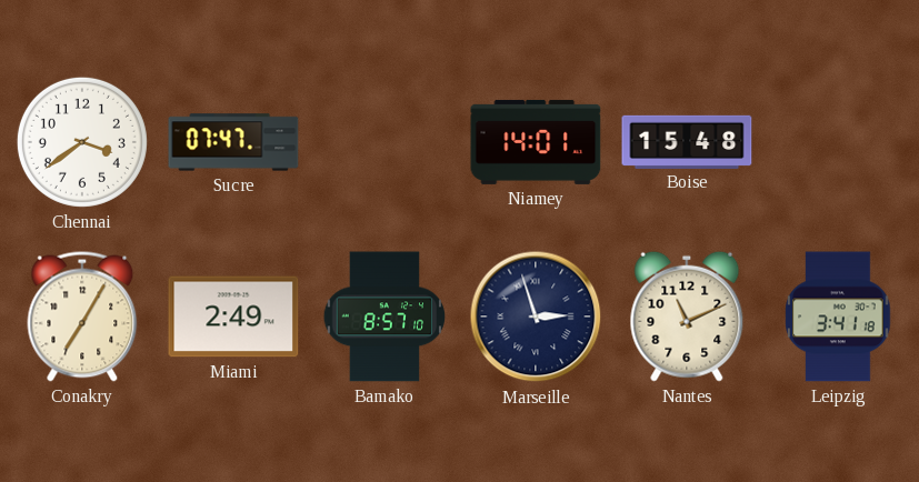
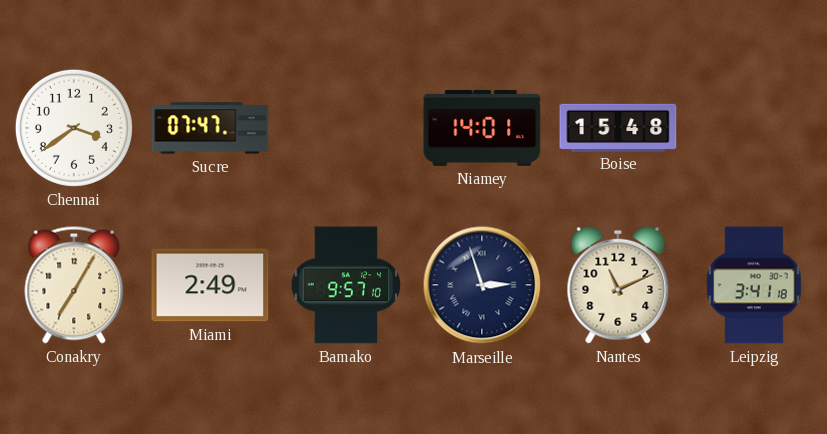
Bamako: 8:57 -> 9:57 (346, 285)
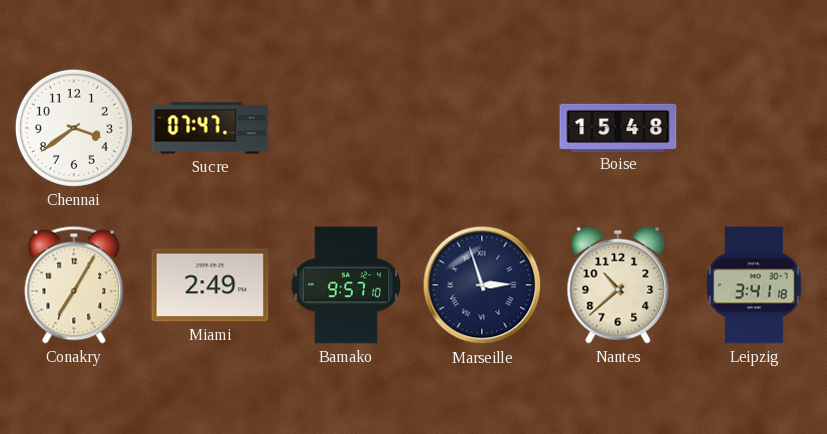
Niamey: 14:01 -> none (482, 128)
Nantes: 11:11 -> 10:38 (618, 285)
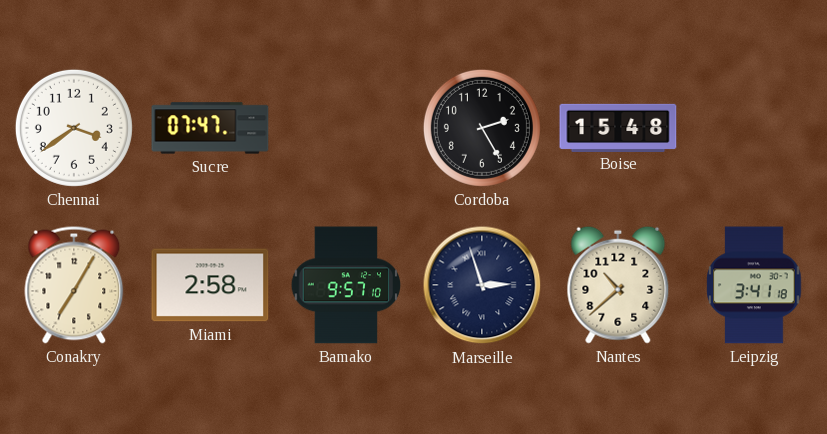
Cordoba: none -> 2:25 (482, 128)
Miami: 2:49 -> 2:58 (210, 285)
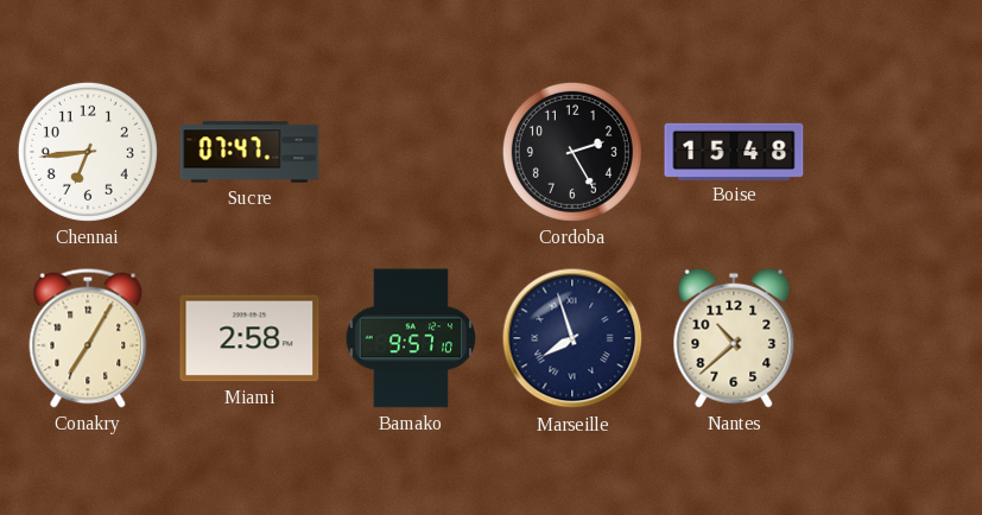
Chennai: 3:39 -> 6:44 (88, 152)
Marseille: 2:57 -> 7:57 (572, 338)
Leipzig: 3:41 -> none (754, 285)
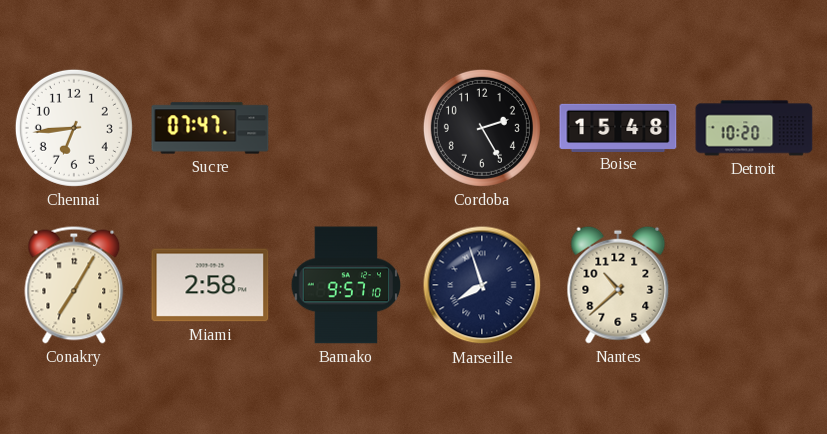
Detroit: none -> 10:20 (754, 128)
